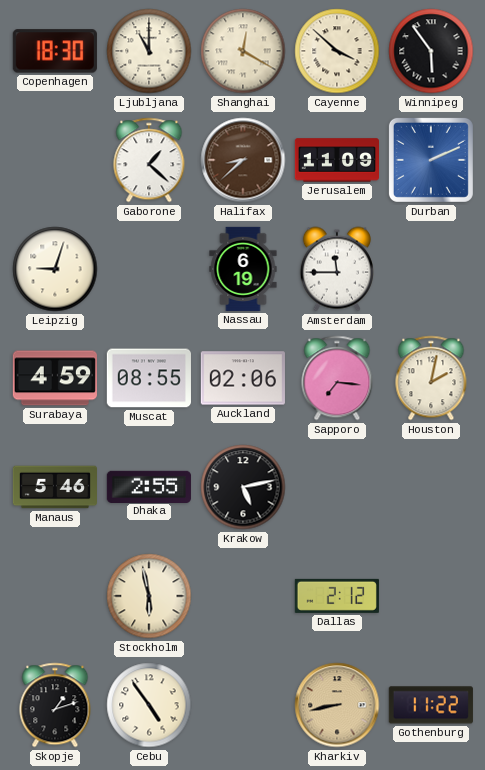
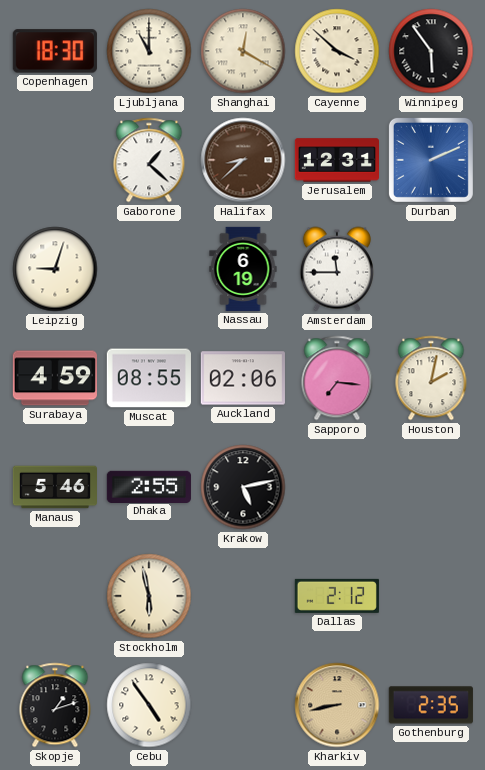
Jerusalem: 11:09 -> 12:31 (336, 160)
Gothenburg: 11:22 -> 2:35 (431, 705)
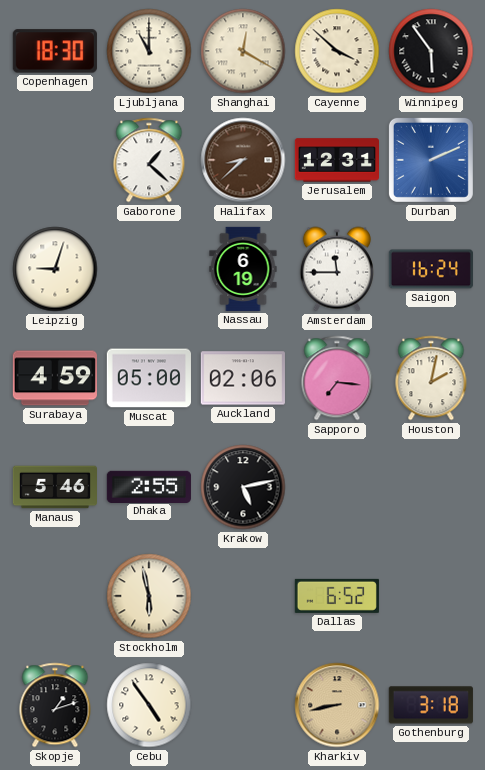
Saigon: none -> 16:24 (431, 269)
Muscat: 08:55 -> 05:00 (149, 378)
Dallas: 2:12 -> 6:52 (337, 596)
Gothenburg: 2:35 -> 3:18 (431, 705)
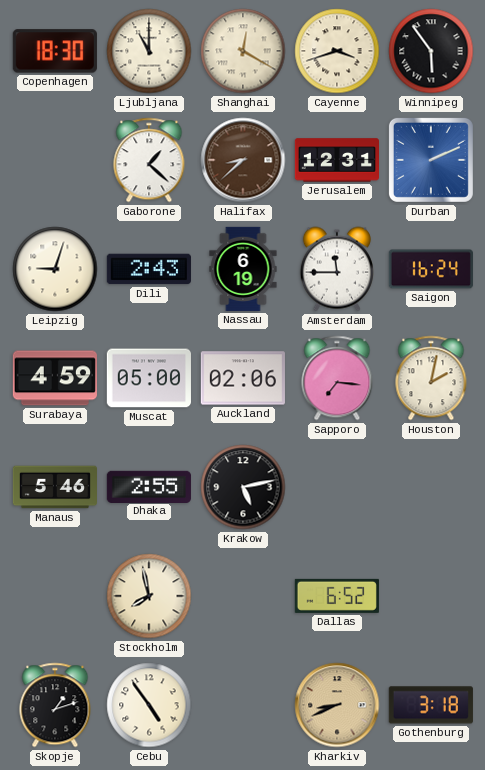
Cayenne: 3:52 -> 3:42 (337, 51)
Dili: none -> 2:43 (149, 269)
Stockholm: 5:58 -> 7:58 (149, 596)
Kharkiv: 8:43 -> 8:41 (337, 705)
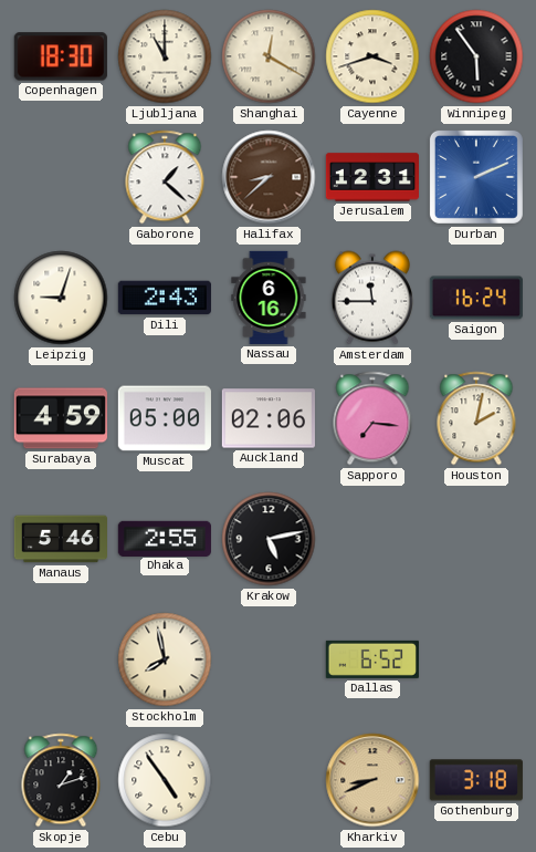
Nassau: 6:19 -> 6:16 (269, 298)
